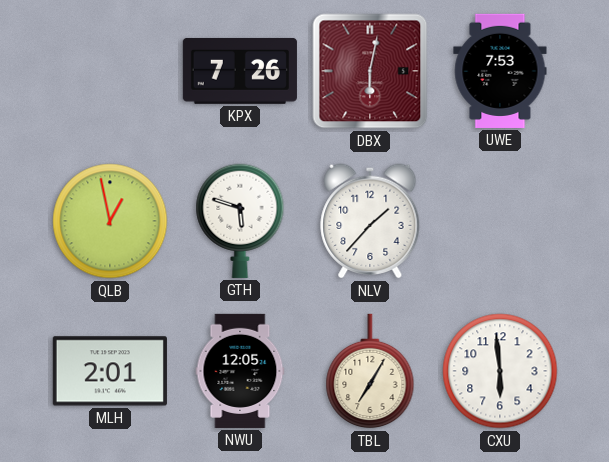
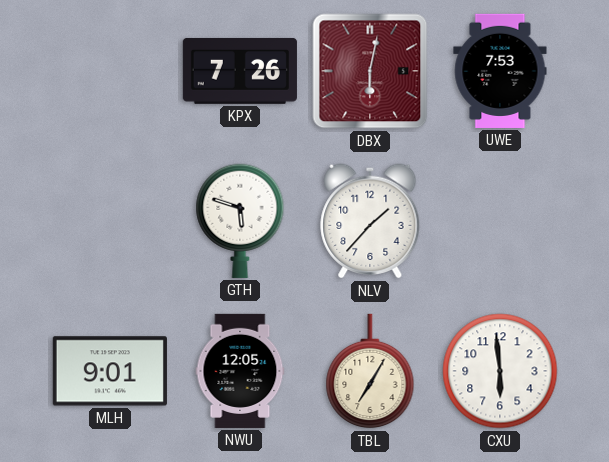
QLB: 12:58 -> none (110, 221)
MLH: 2:01 -> 9:01 (110, 371)
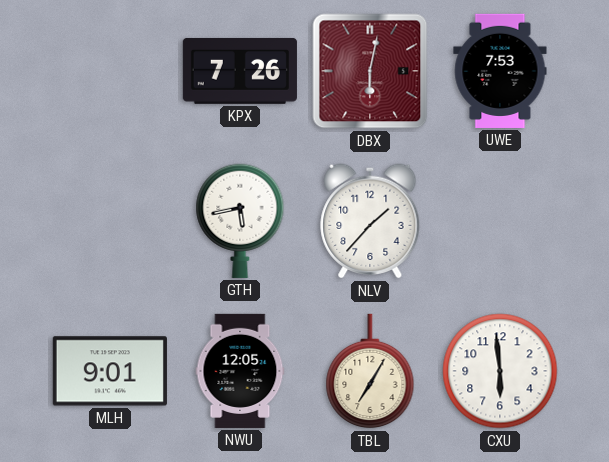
GTH: 5:48 -> 5:43 (240, 221)
